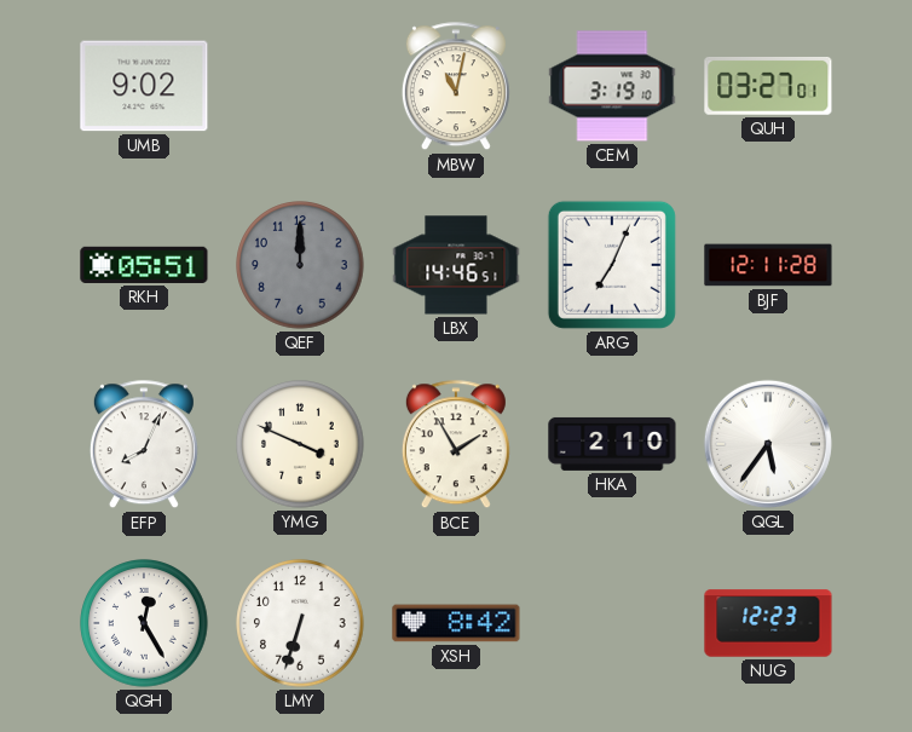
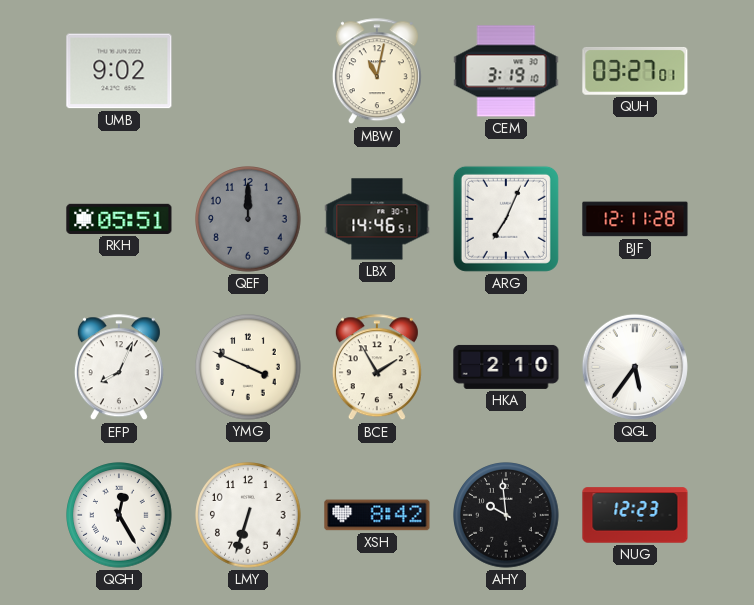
AHY: none -> 9:59 (506, 515)
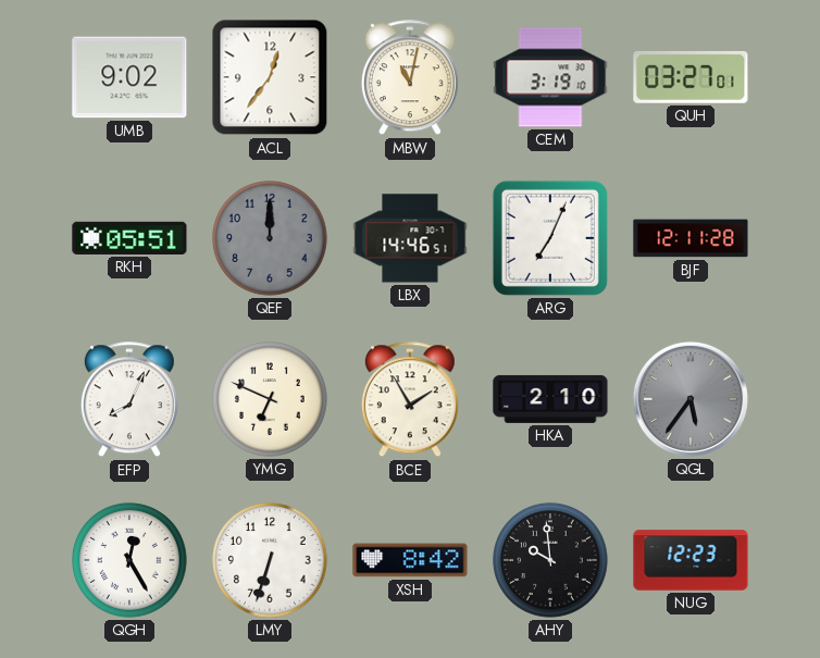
ACL: none -> 12:36 (270, 77)
YMG: 3:49 -> 6:49 (270, 399)
QGL dial: white -> grey (691, 399)
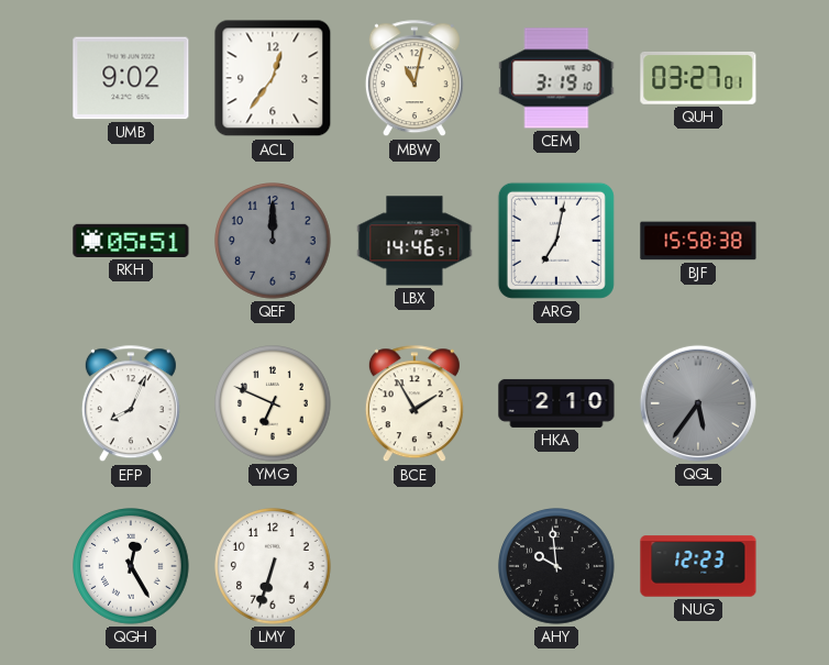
ARG: 7:04 -> 7:02 (556, 241)
BJF: 12:11 -> 15:58 (698, 241)
XSH: 8:42 -> none (410, 560)
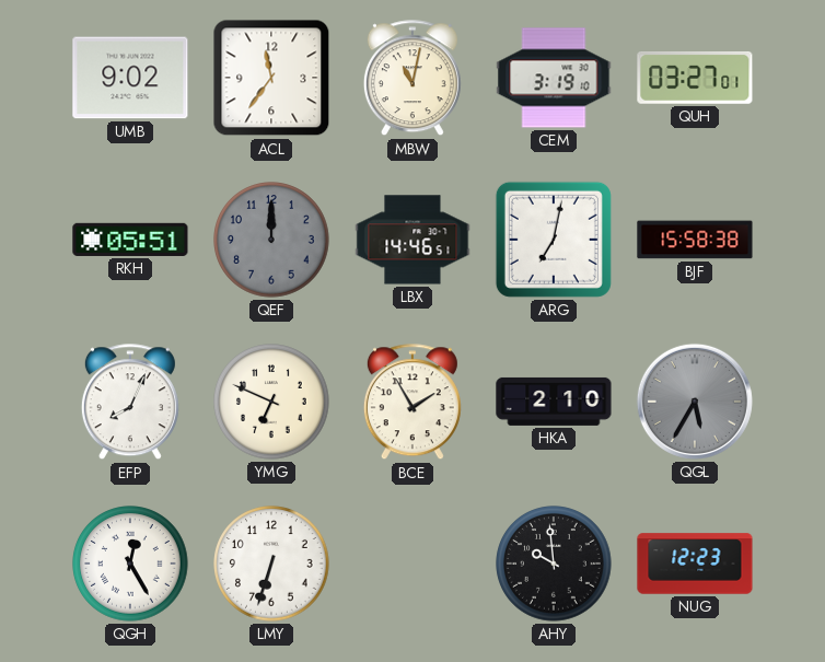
ACL: 12:36 -> 11:36 (271, 78)
QGL: 5:36 -> 5:35 (695, 402)
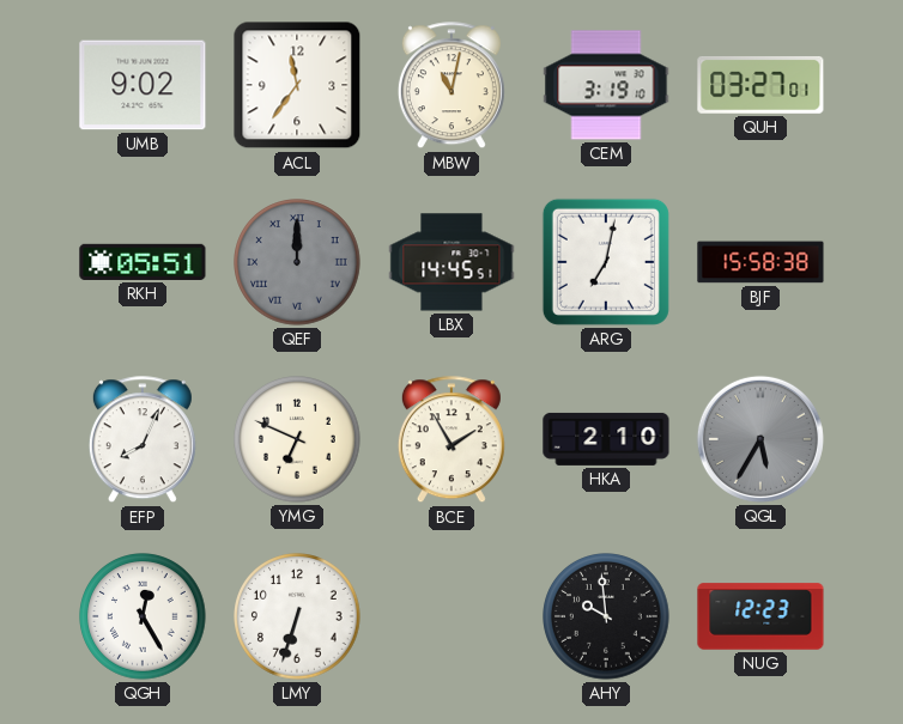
QEF numerals: Arabic -> Roman (297, 262)
LBX: 14:46 -> 14:45 (452, 262)
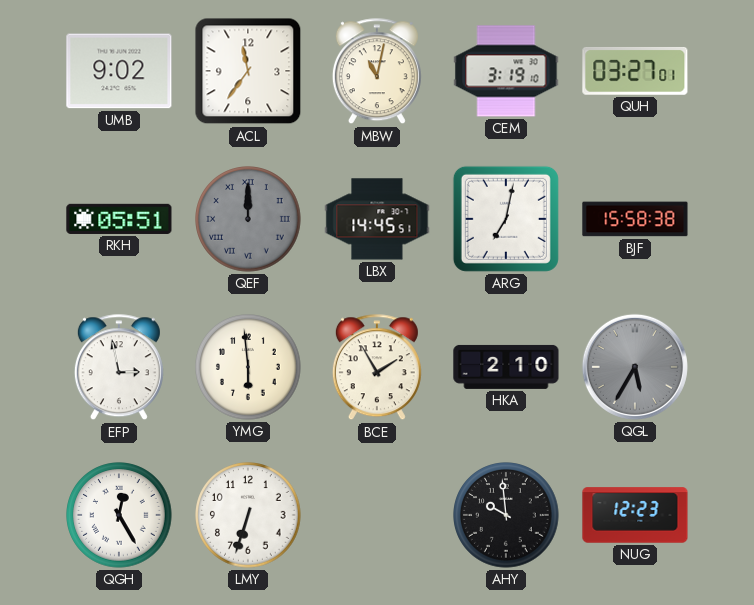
EFP: 8:04 -> 2:58 (119, 368)
YMG: 6:49 -> 5:59 (248, 367)
